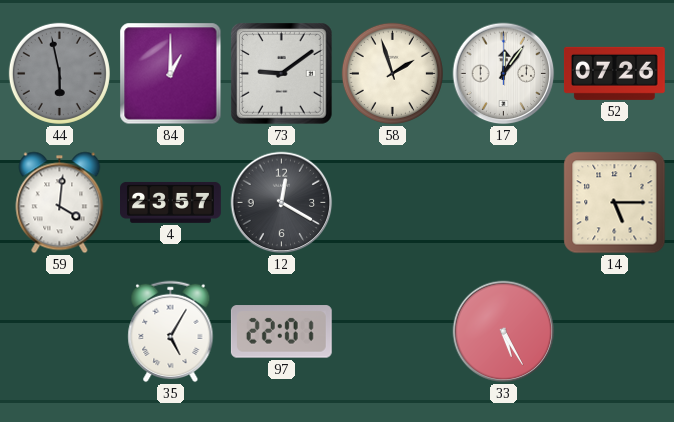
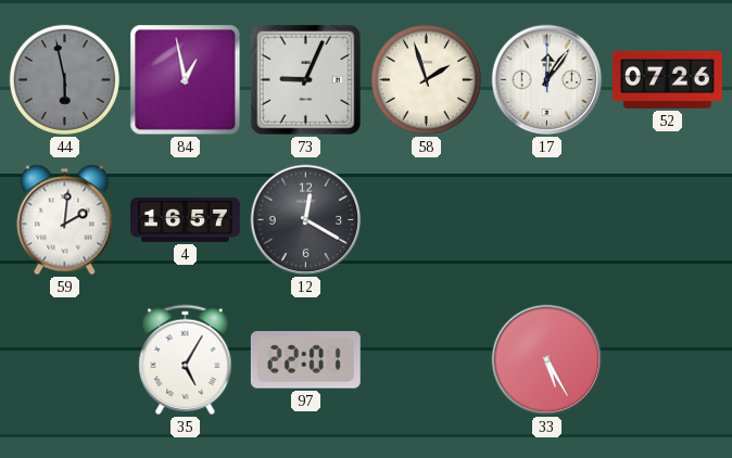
84: 1:00 -> 12:58 (186, 80)
73: 9:09 -> 9:04 (306, 80)
59: 4:01 -> 2:01 (65, 220)
4: 23:57 -> 16:57 (186, 219)
14: 5:15 -> none (615, 203)
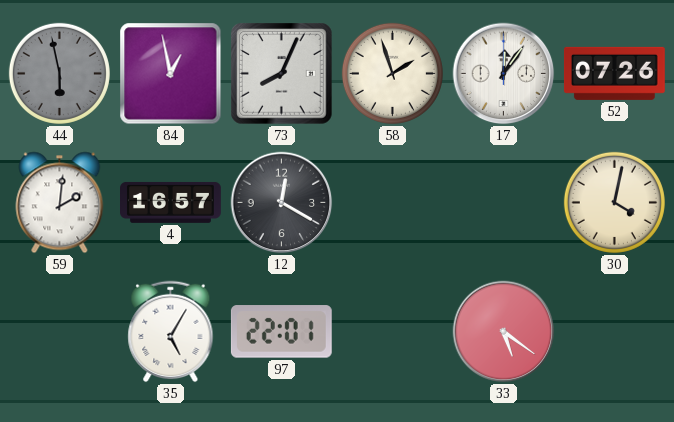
73: 9:04 -> 8:04 (282, 74)
30: none -> 4:02 (614, 202)
33: 5:25 -> 5:21 (504, 332)
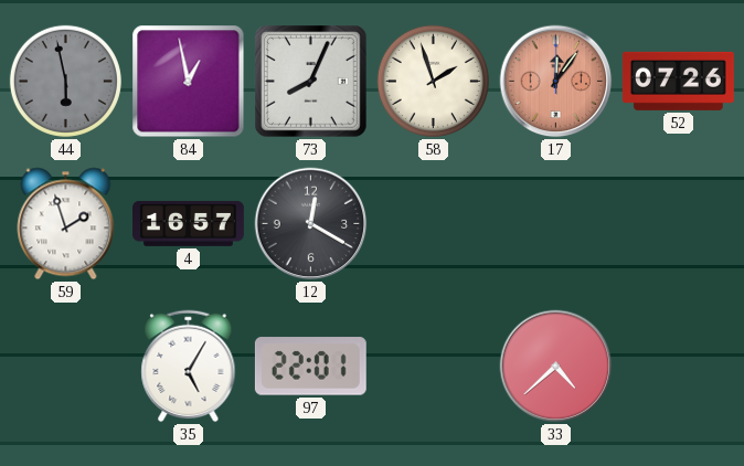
17 dial: white -> salmon (556, 82)
59: 2:01 -> 1:57 (66, 224)
30: 4:02 -> none (614, 202)
33: 5:21 -> 4:38 (556, 367)
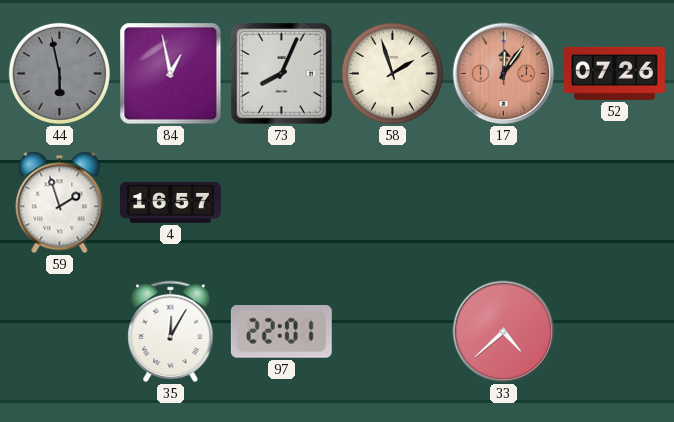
12: 12:20 -> none (311, 224)
35: 5:05 -> 12:05 (171, 332)
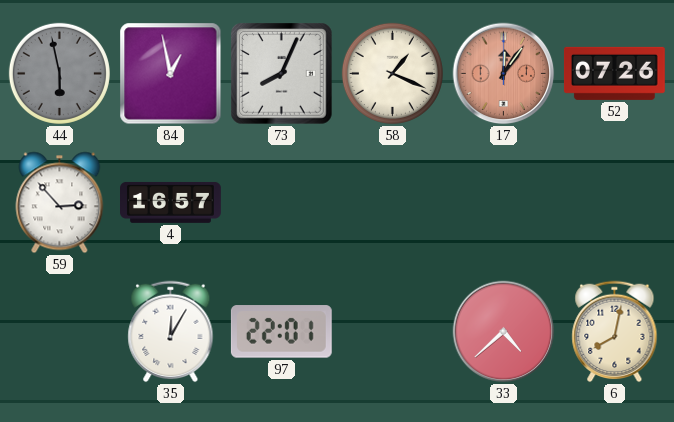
58: 1:57 -> 1:19 (392, 73)
59: 1:57 -> 2:53 (60, 203)
6: none -> 8:02 (615, 332)
